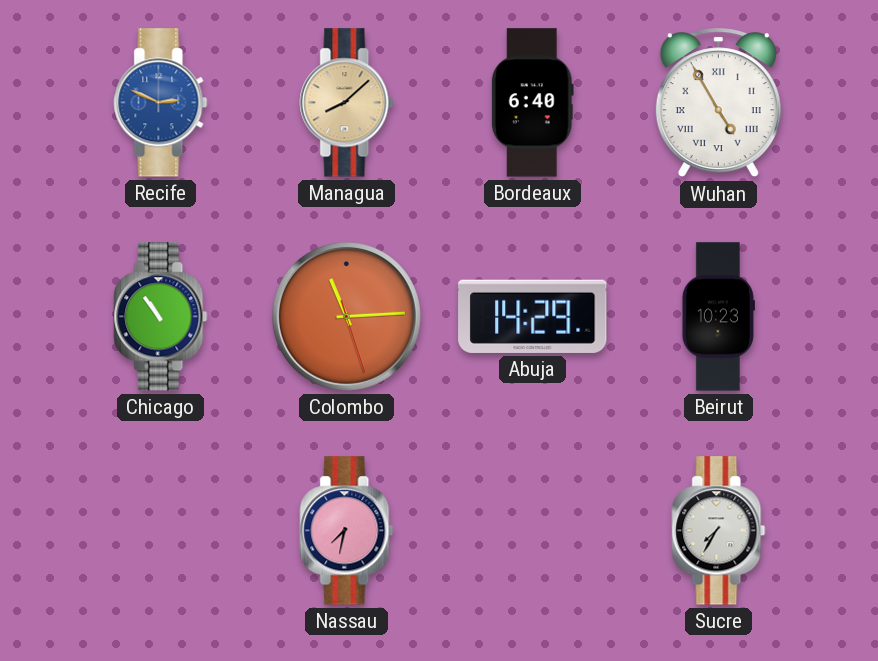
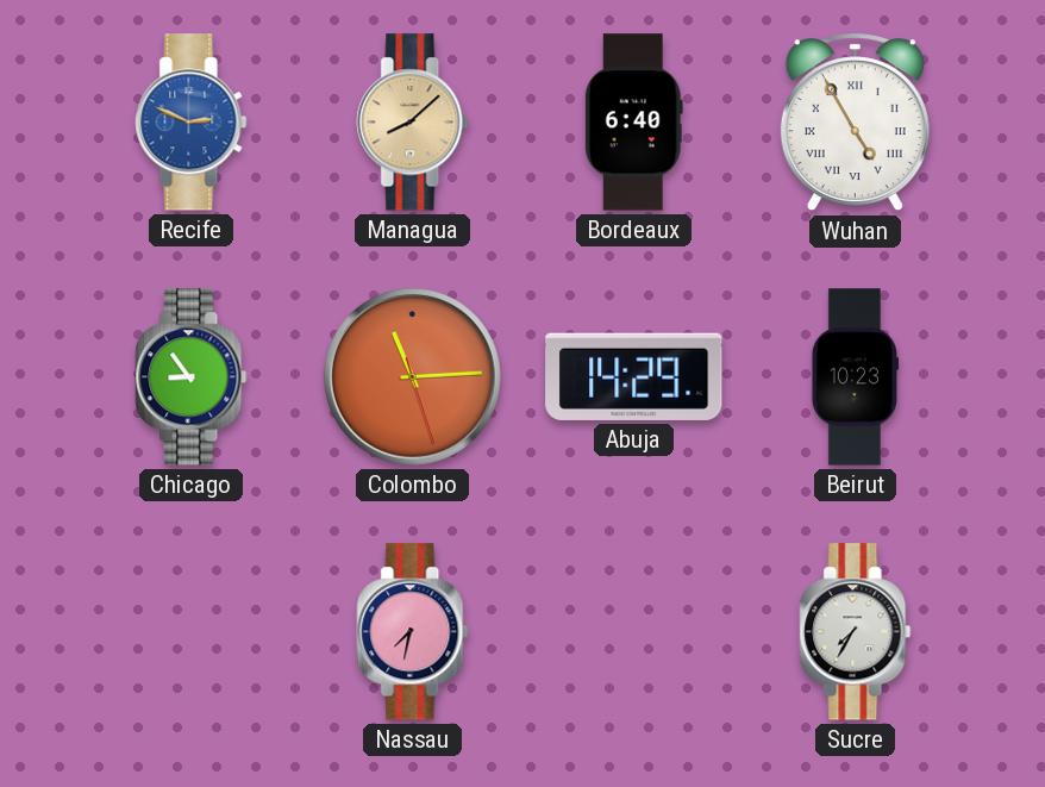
Chicago: 10:54 -> 8:54 (192, 377)
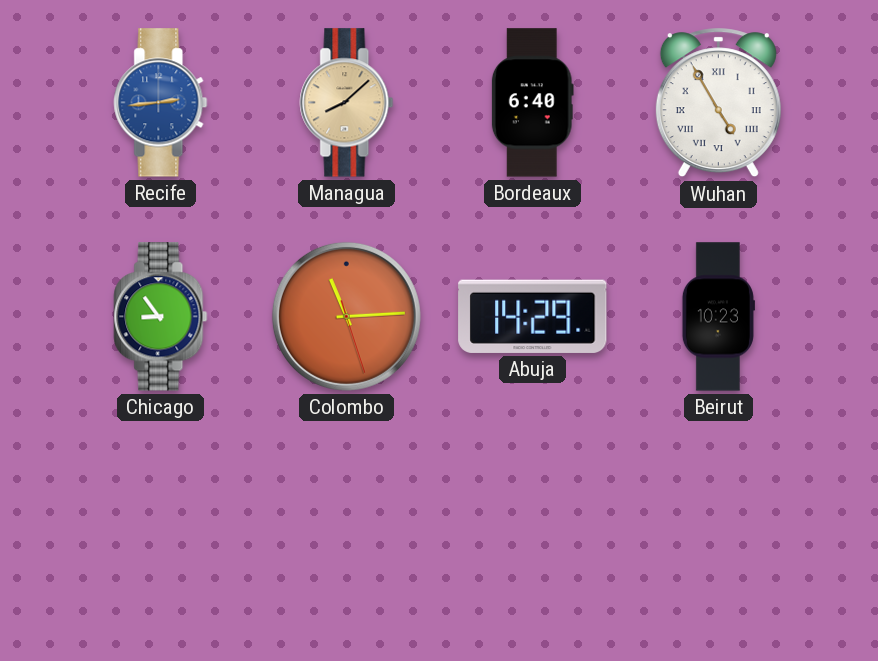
Recife: 2:49 -> 2:44 (161, 103)
Nassau: 7:32 -> none (413, 632)
Sucre: 7:35 -> none (856, 632)
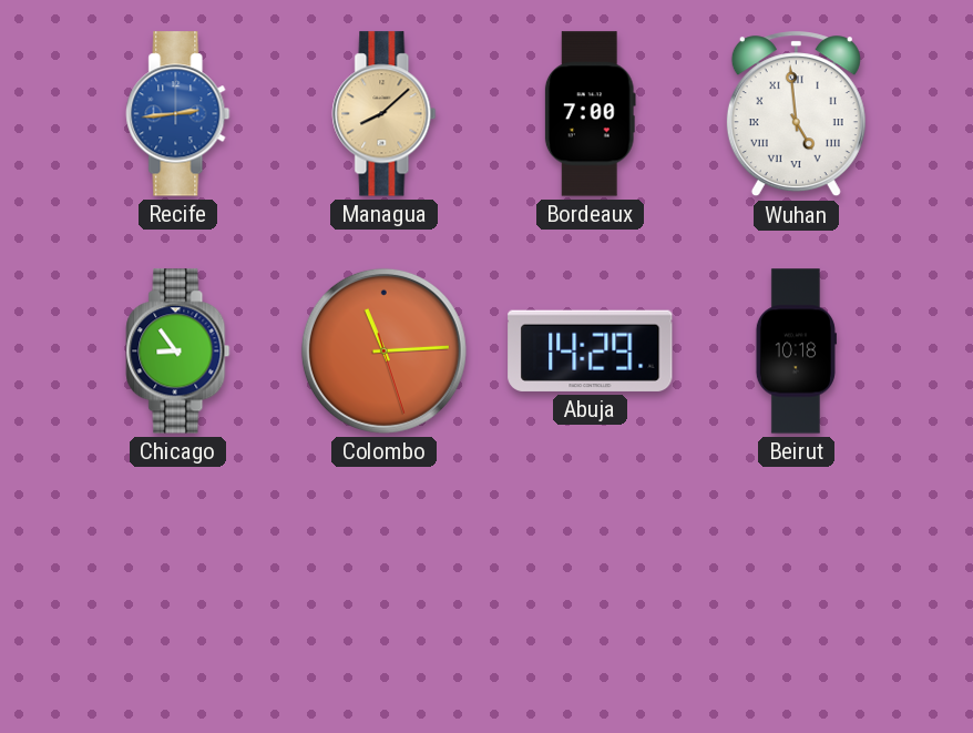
Bordeaux: 6:40 -> 7:00 (590, 114)
Wuhan: 4:55 -> 4:59 (796, 114)
Beirut: 10:23 -> 10:18 (796, 352)
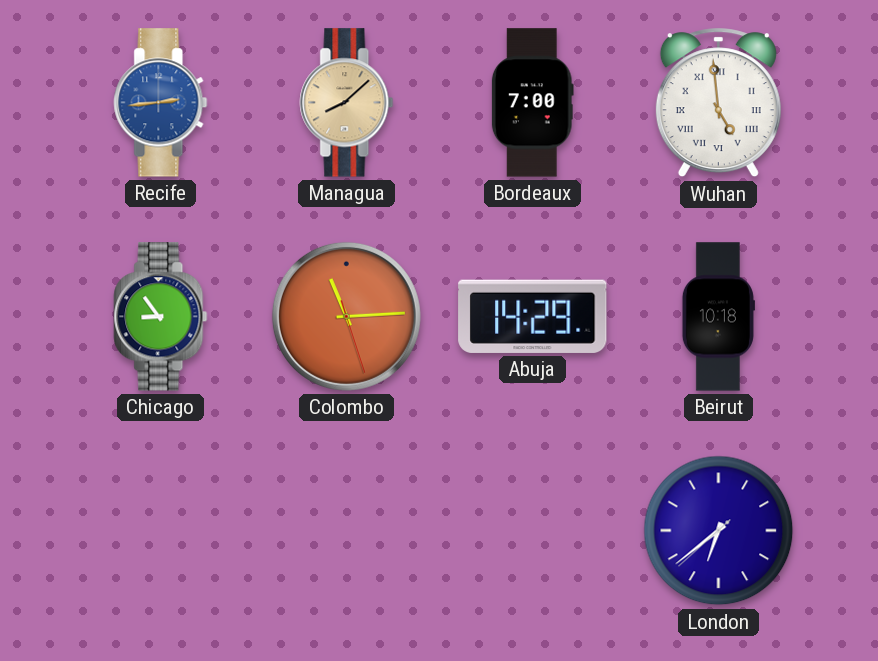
London: none -> 6:38 (719, 531)
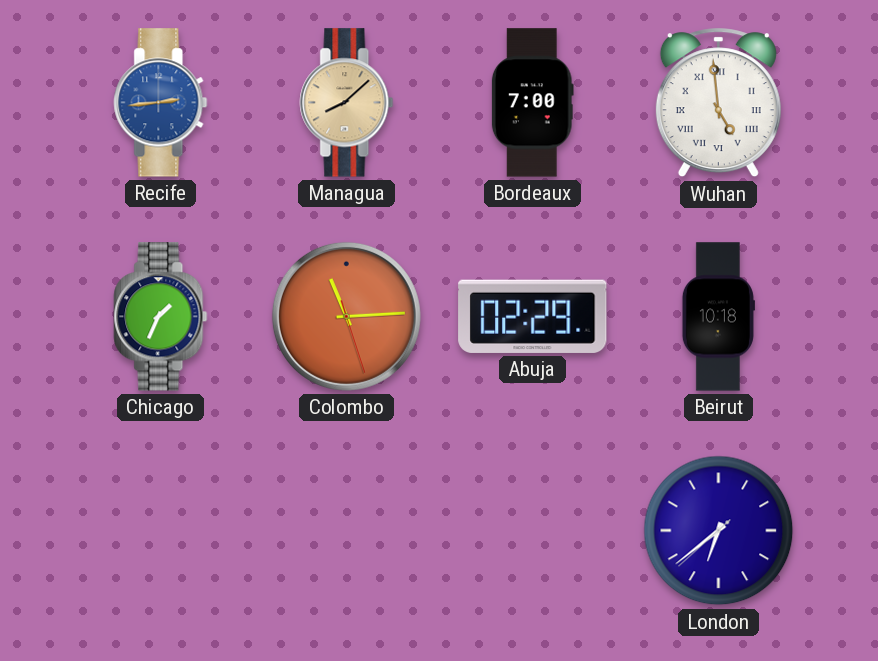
Chicago: 8:54 -> 1:34 (161, 317)
Abuja: 14:29 -> 02:29 (533, 316)
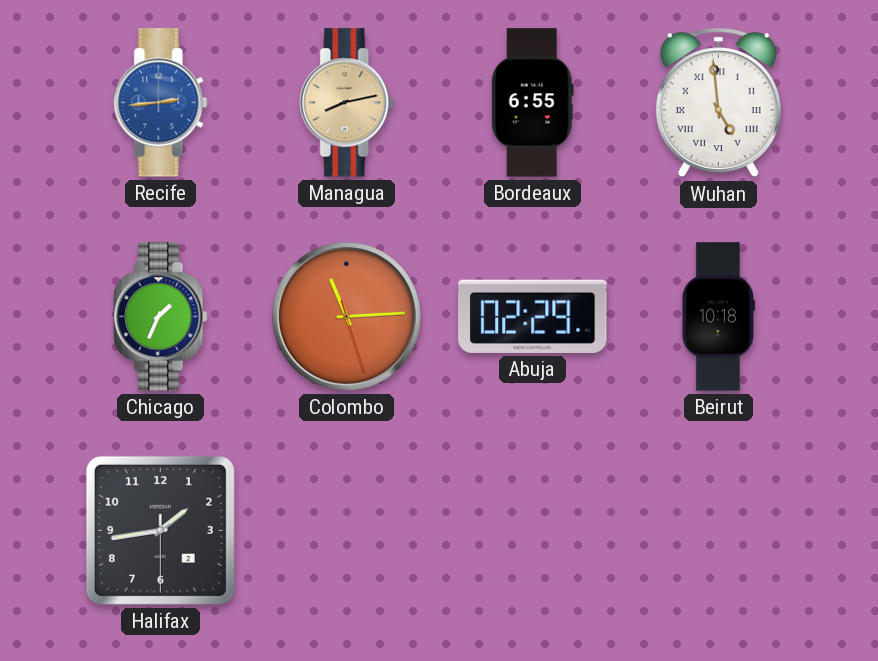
Managua: 8:08 -> 8:13 (347, 103)
Bordeaux: 7:00 -> 6:55 (532, 103)
Halifax: none -> 1:43 (160, 530)
London: 6:38 -> none (719, 531)
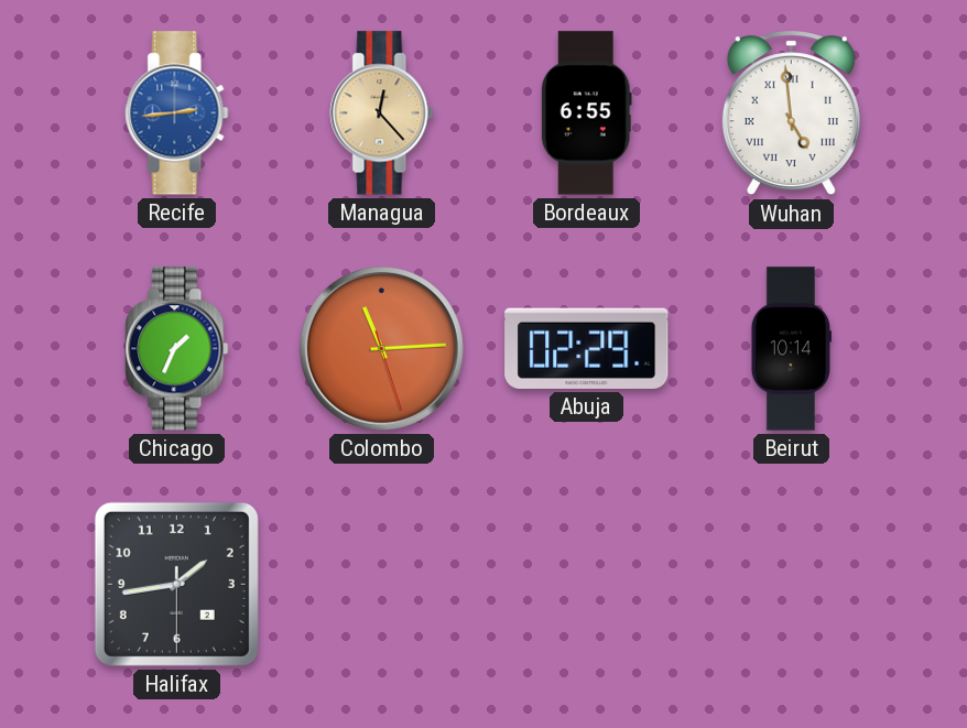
Managua: 8:13 -> 12:23 (382, 113)
Beirut: 10:18 -> 10:14 (791, 349)
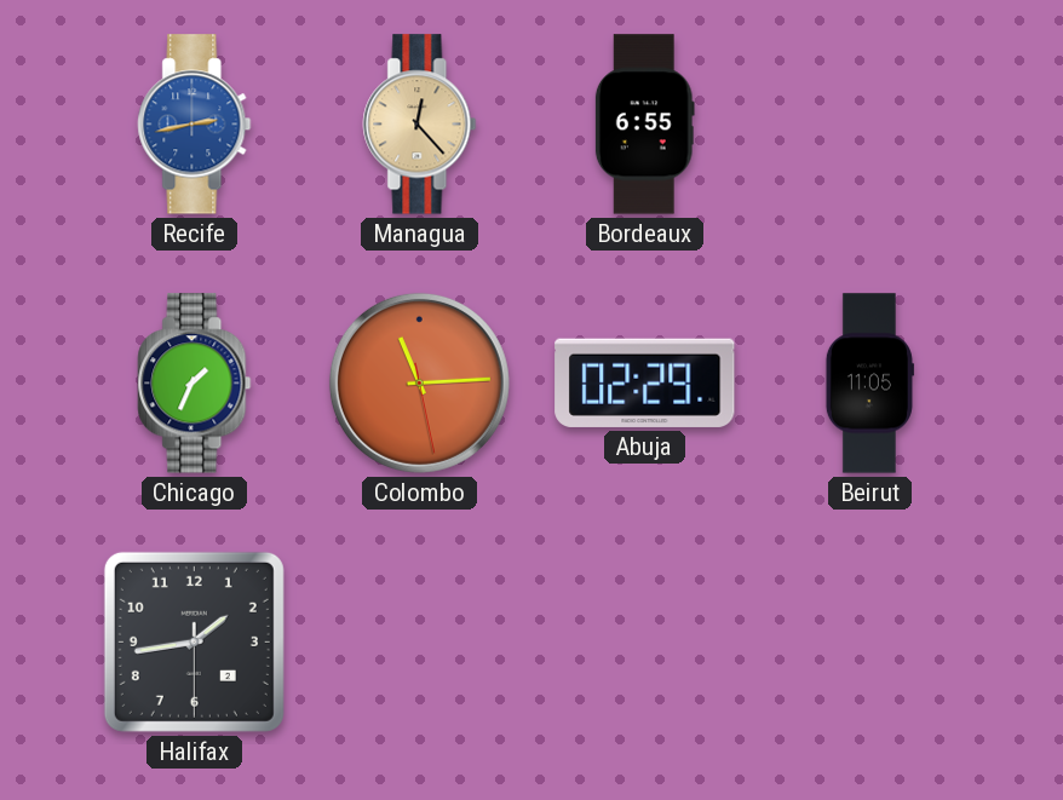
Recife: 2:44 -> 2:43 (195, 125)
Wuhan: 4:59 -> none (791, 113)
Colombo: 11:14:27 -> 11:14:28 (419, 382)
Beirut: 10:14 -> 11:05 (869, 384)
